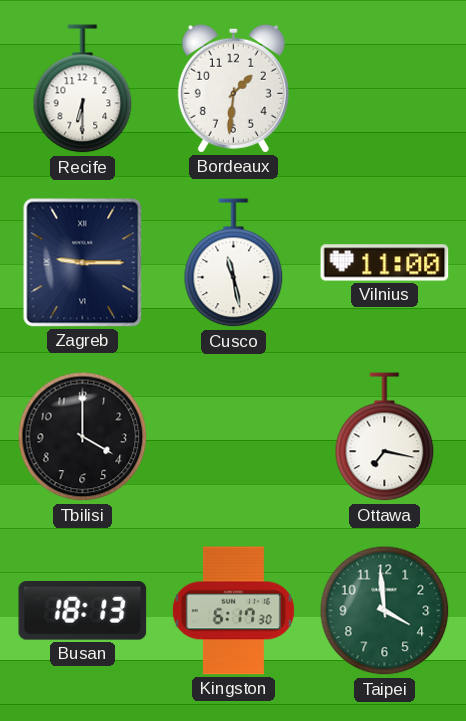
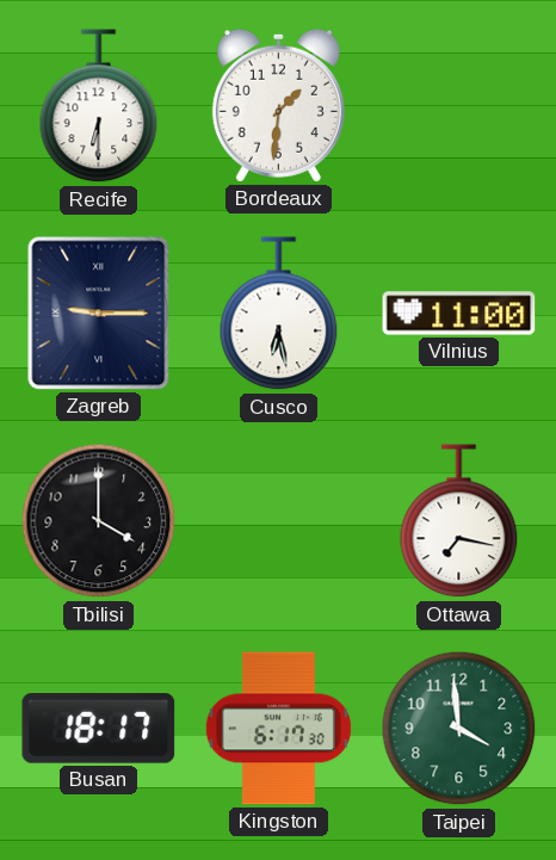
Cusco: 11:28 -> 6:28 (279, 314)
Busan: 18:13 -> 18:17 (99, 729)
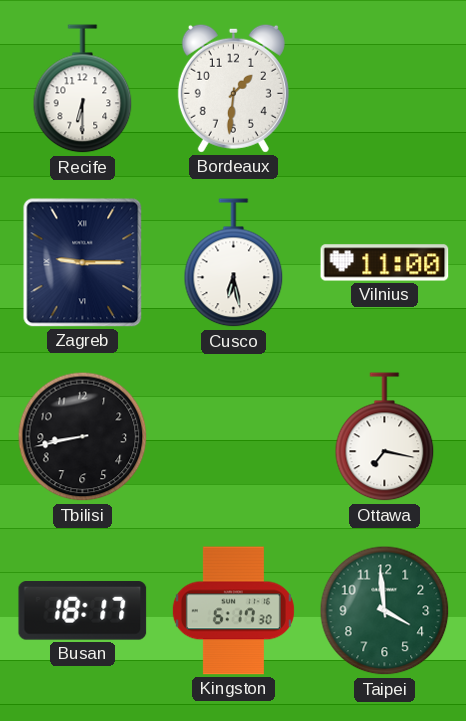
Tbilisi: 4:00 -> 8:43 (83, 437)
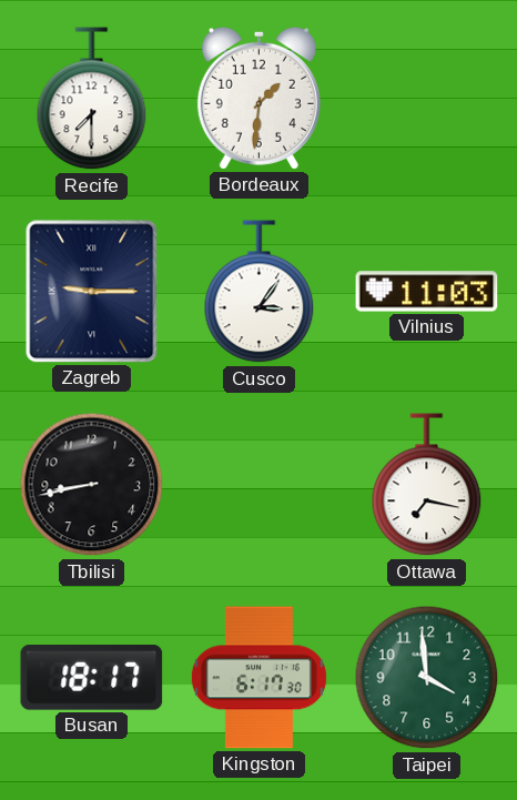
Recife: 6:30 -> 7:30 (92, 99)
Cusco: 6:28 -> 3:06 (260, 292)
Vilnius: 11:00 -> 11:03 (427, 292)
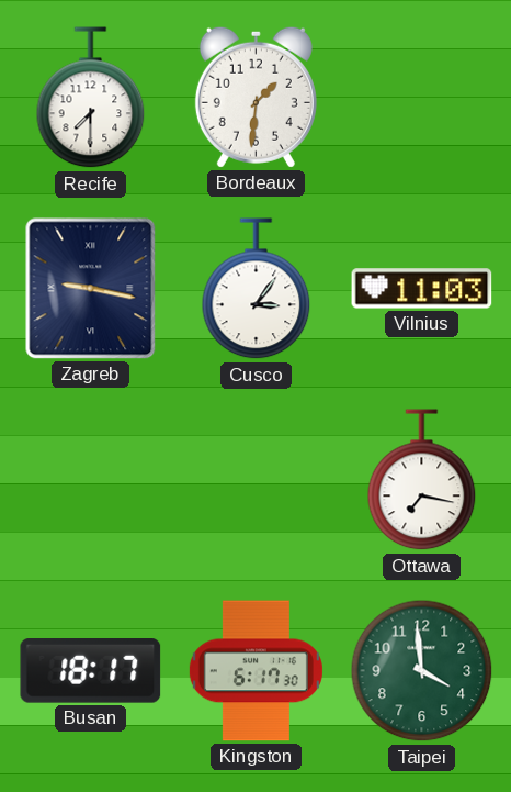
Zagreb: 9:15 -> 9:17 (91, 289)
Tbilisi: 8:43 -> none (92, 485)
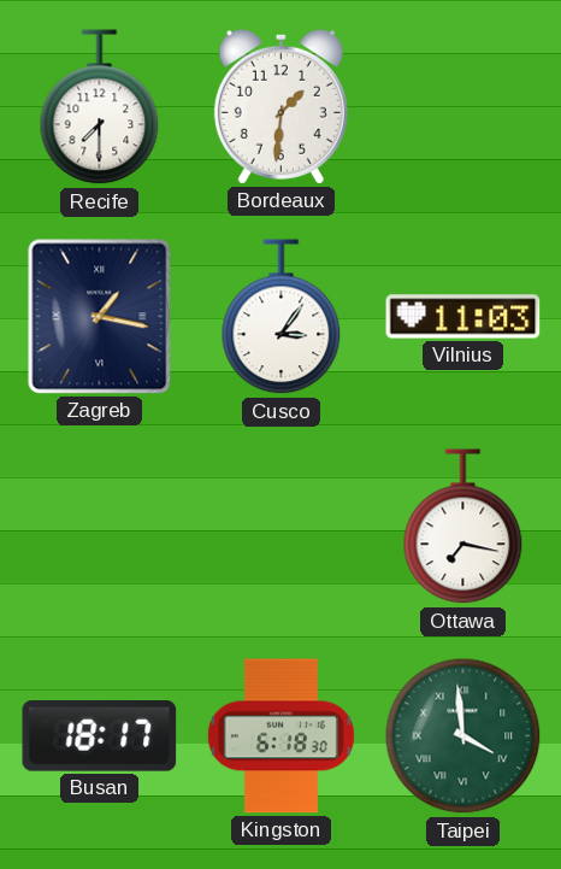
Zagreb: 9:17 -> 1:17 (100, 317)
Kingston: 6:17 -> 6:18 (280, 736)
Taipei numerals: Arabic -> Roman (463, 736)
